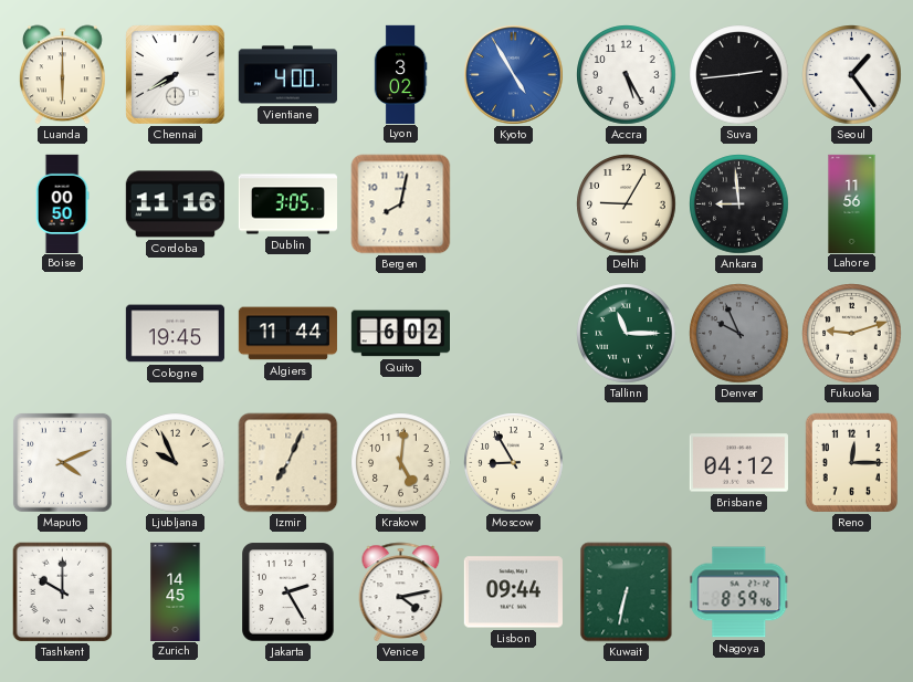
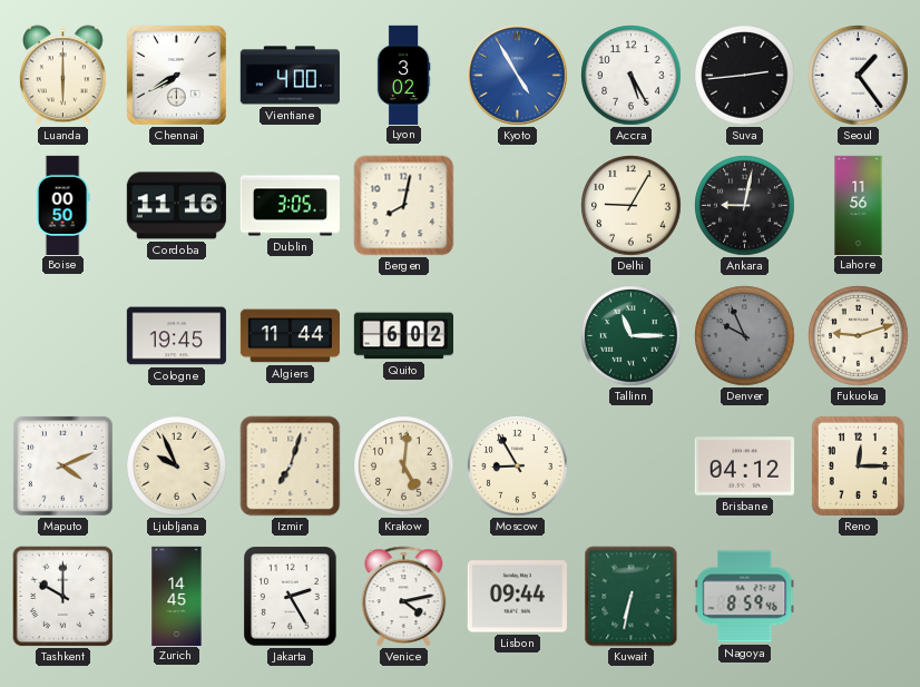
Ankara: 8:59 -> 9:02 (745, 206)
Izmir: 7:04 -> 7:03 (291, 467)
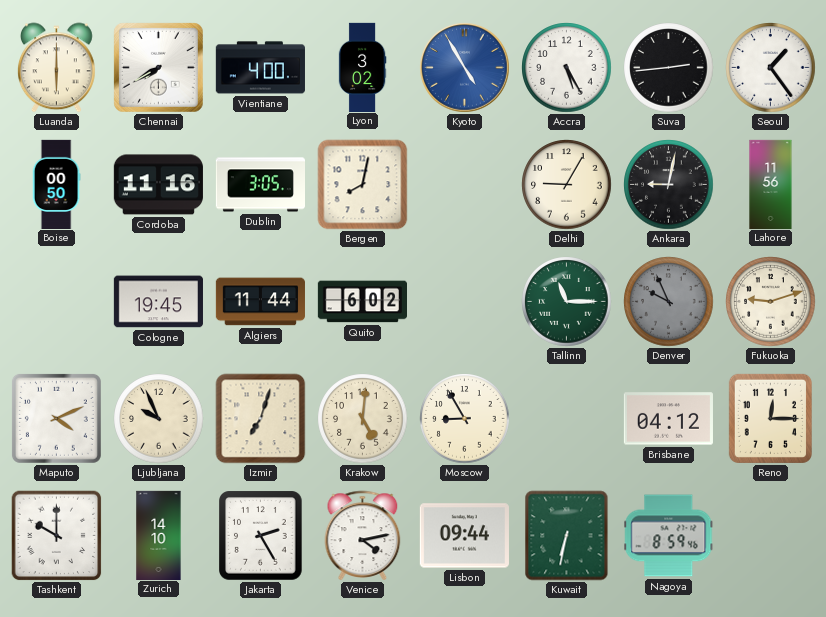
Zurich: 14:45 -> 14:10 (159, 535)
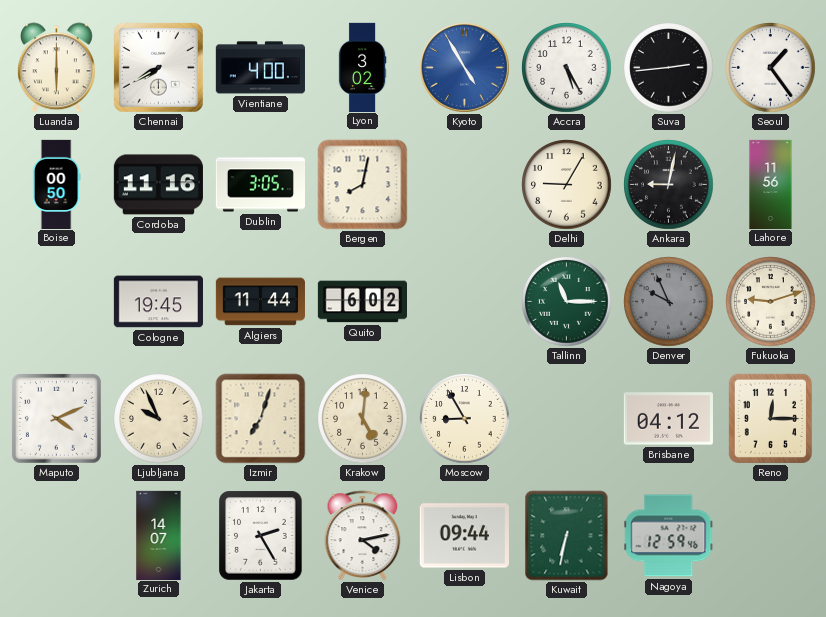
Tashkent: 10:00 -> none (57, 536)
Zurich: 14:10 -> 14:07 (159, 535)
Nagoya: 8:59 -> 12:59 (669, 536)
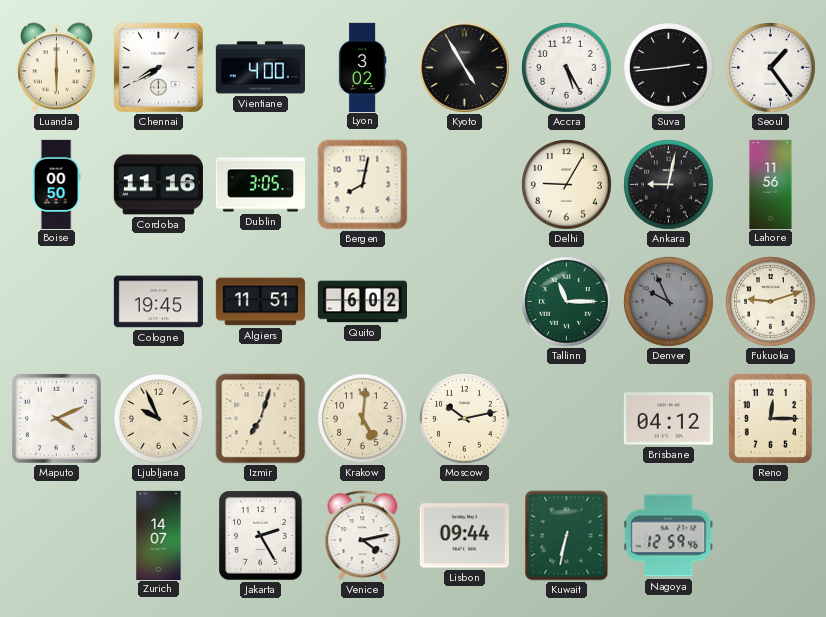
Kyoto dial: blue -> black (465, 68)
Algiers: 11:44 -> 11:51 (260, 302)
Moscow: 8:55 -> 10:13 (465, 419)
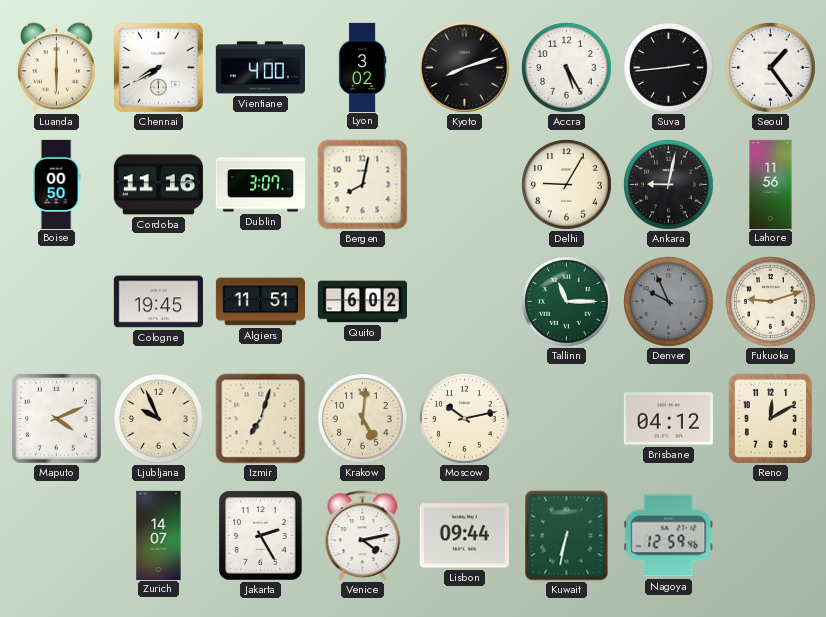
Kyoto: 4:55 -> 8:12 (465, 68)
Dublin: 3:05 -> 3:07 (260, 185)
Reno: 12:15 -> 12:10 (770, 418)
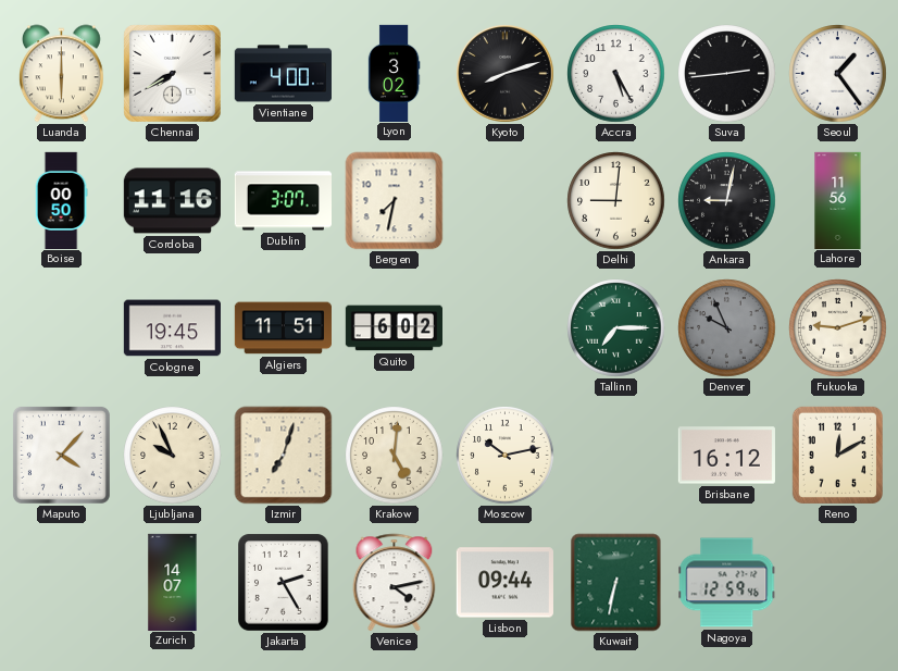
Bergen: 8:02 -> 7:32 (395, 201)
Delhi: 9:05 -> 9:01 (616, 201)
Tallinn: 11:15 -> 7:15 (616, 328)
Maputo: 4:11 -> 4:07 (61, 455)
Brisbane: 04:12 -> 16:12 (726, 456)
